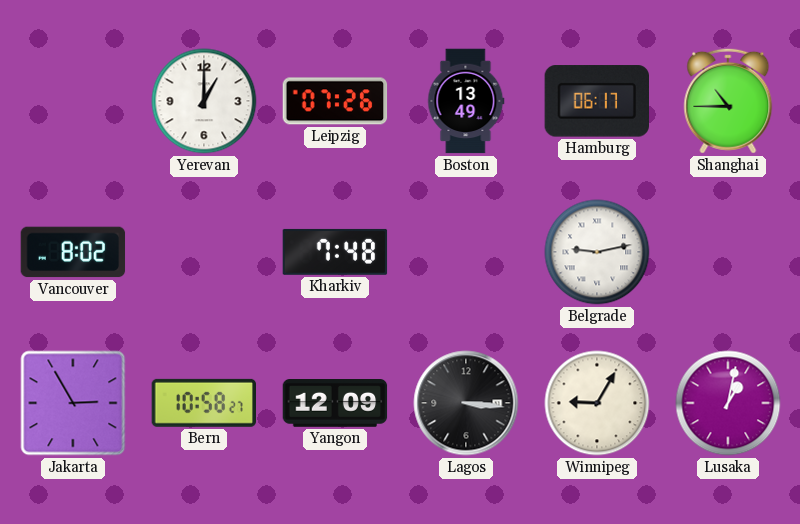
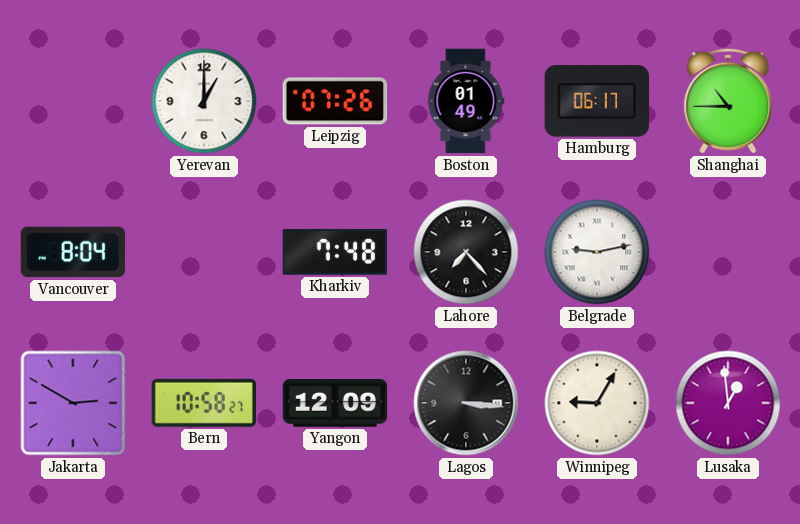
Boston: 13:49 -> 01:49 (466, 101)
Vancouver: 8:02 -> 8:04 (73, 252)
Lahore: none -> 7:23 (466, 252)
Jakarta: 2:55 -> 2:50 (73, 403)
Lusaka: 1:02 -> 12:59 (728, 403)
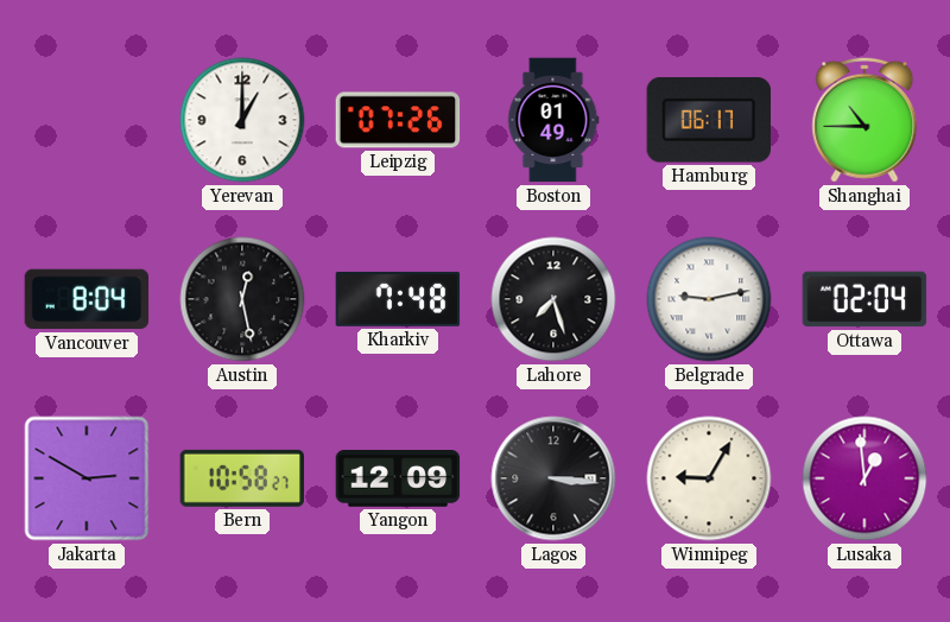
Austin: none -> 12:28 (242, 299)
Lahore: 7:23 -> 7:27 (553, 299)
Ottawa: none -> 02:04 (864, 299)
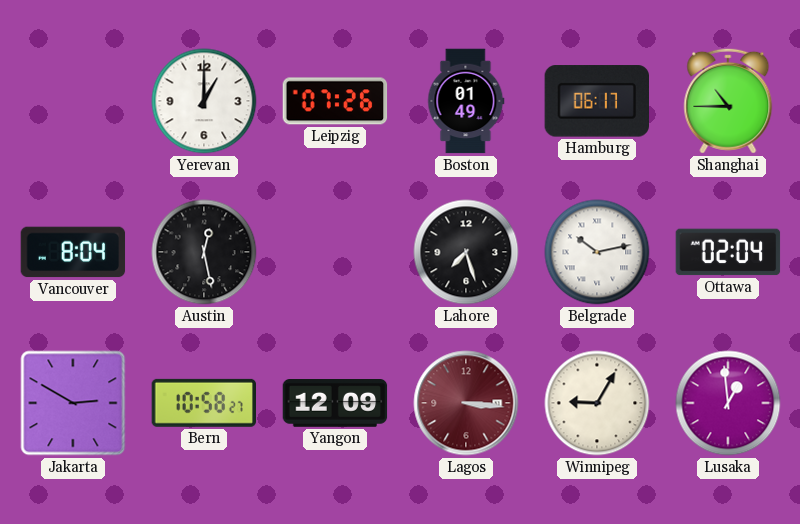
Kharkiv: 7:48 -> none (398, 299)
Belgrade: 9:13 -> 10:13 (597, 252)
Lagos dial: black -> burgundy (466, 403)
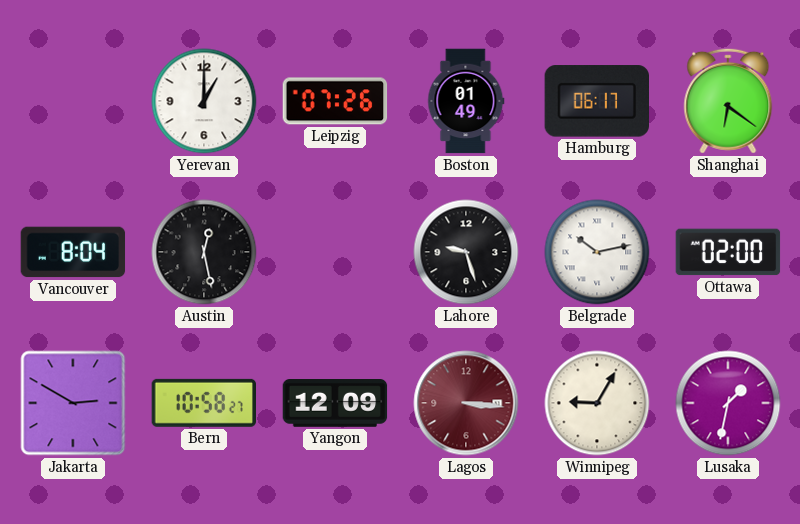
Shanghai: 10:45 -> 6:21 (728, 101)
Lahore: 7:27 -> 9:27 (466, 252)
Ottawa: 02:04 -> 02:00 (728, 252)
Lusaka: 12:59 -> 1:32 (728, 403)
